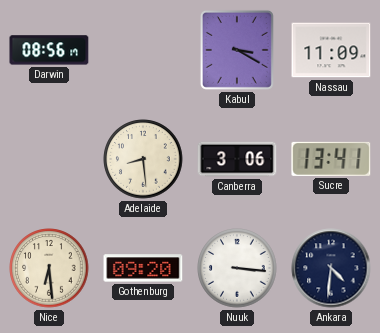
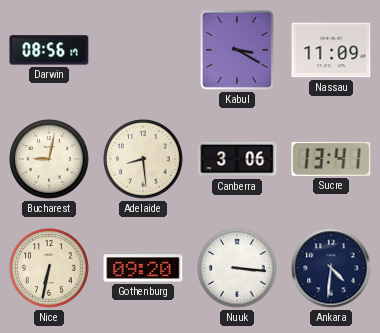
Bucharest: none -> 9:02 (49, 159)
Nice: 6:29 -> 6:32 (49, 268)
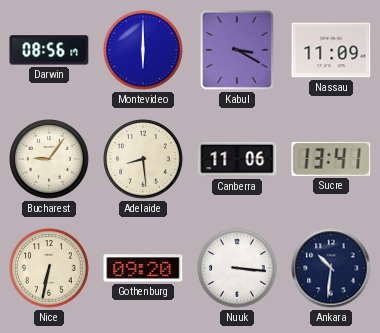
Montevideo: none -> 6:00 (143, 50)
Bucharest: 9:02 -> 9:06 (49, 159)
Canberra: 3:06 -> 11:06 (237, 159)
Ankara: 4:31 -> 10:31 (331, 268)
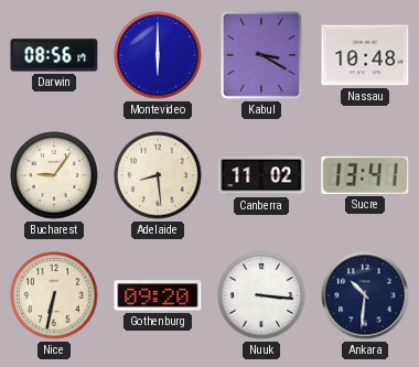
Nassau: 11:09 -> 10:48 (365, 55)
Canberra: 11:06 -> 11:02 (261, 175)
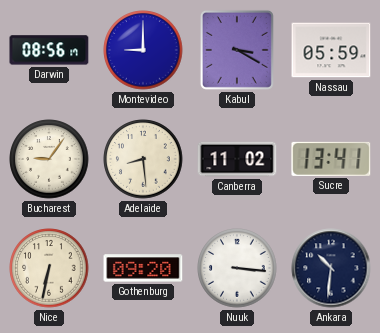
Montevideo: 6:00 -> 9:00 (143, 50)
Nassau: 10:48 -> 05:59 (331, 50)
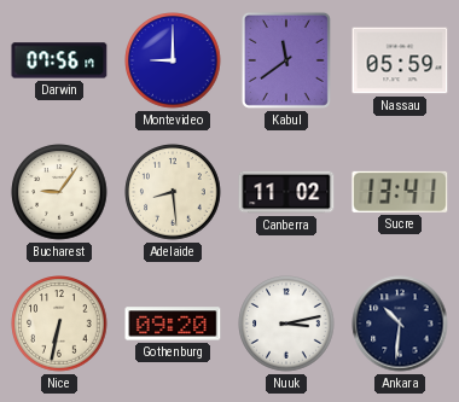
Darwin: 08:56 -> 07:56 (59, 60)
Kabul: 3:20 -> 11:39 (286, 60)
Nuuk: 3:16 -> 3:13 (286, 324)
